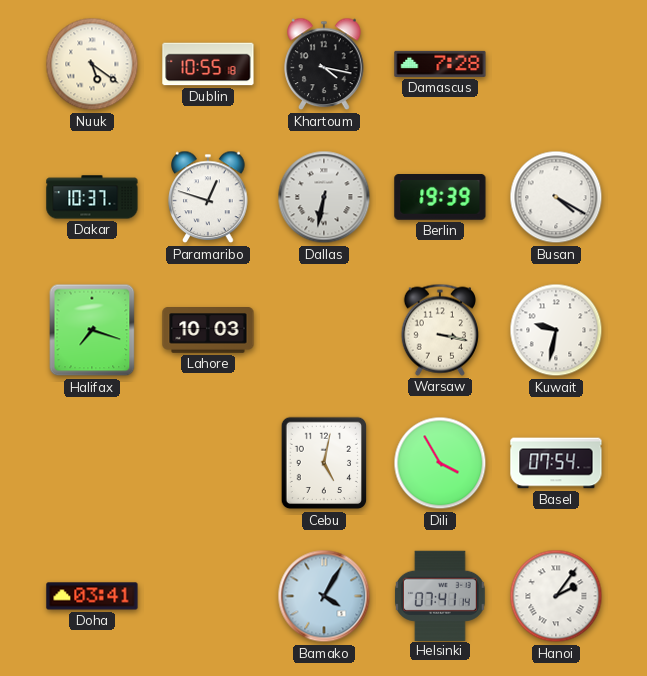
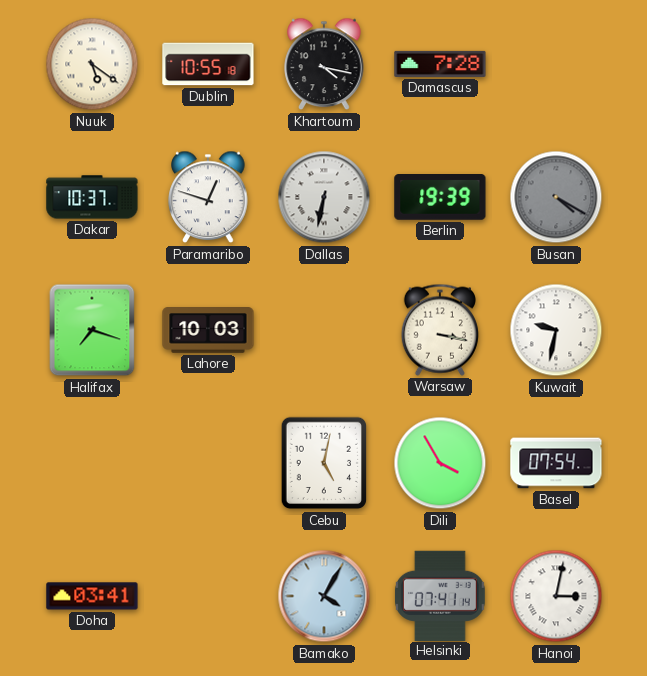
Busan dial: white -> grey (556, 197)
Hanoi: 2:06 -> 3:02 (556, 596)
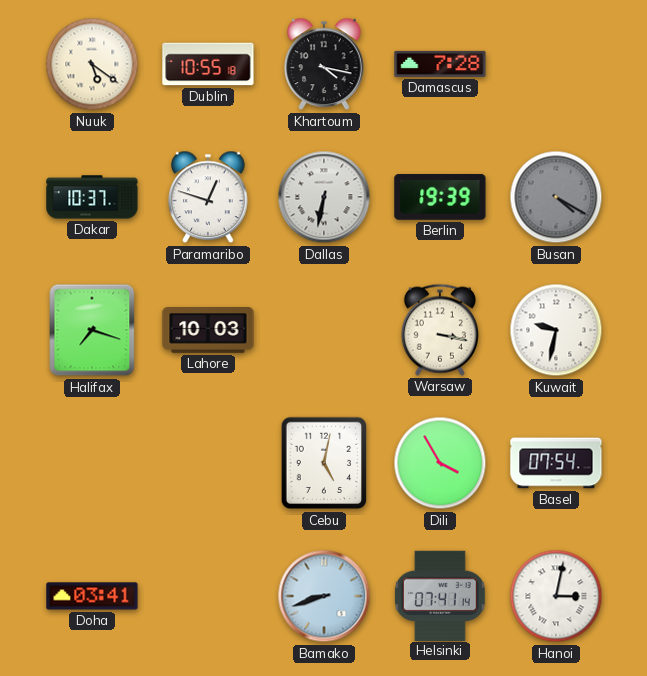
Bamako: 4:05 -> 8:42 (324, 596)
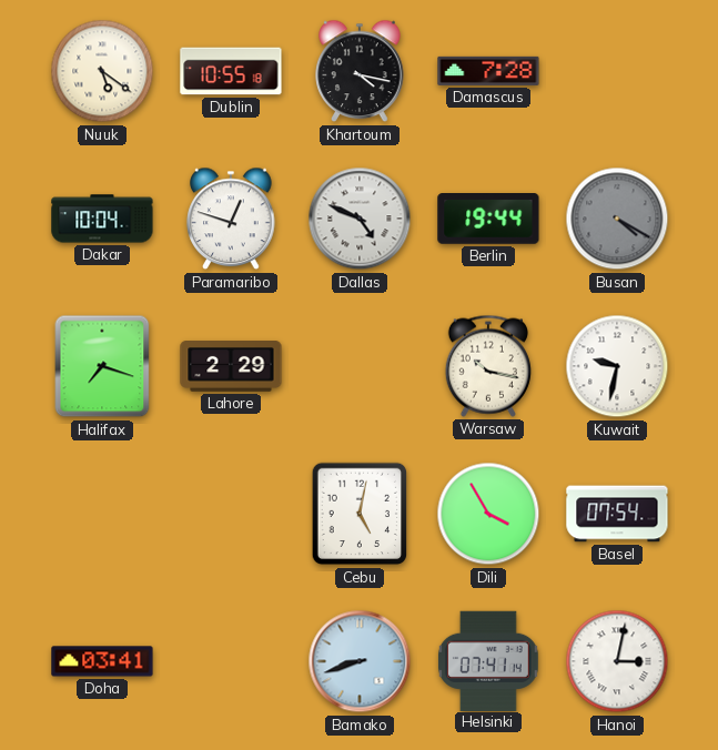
Dakar: 10:37 -> 10:04 (102, 219)
Dallas: 6:32 -> 4:49 (360, 219)
Berlin: 19:39 -> 19:44 (488, 220)
Lahore: 10:03 -> 2:29 (231, 367)
Warsaw: 3:17 -> 10:17 (488, 366)
